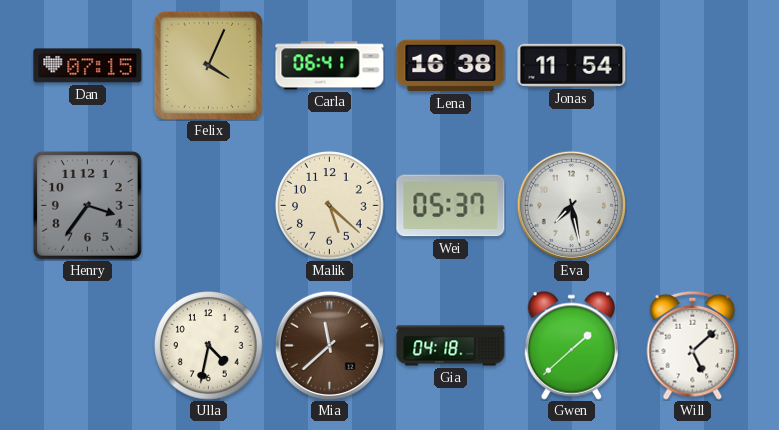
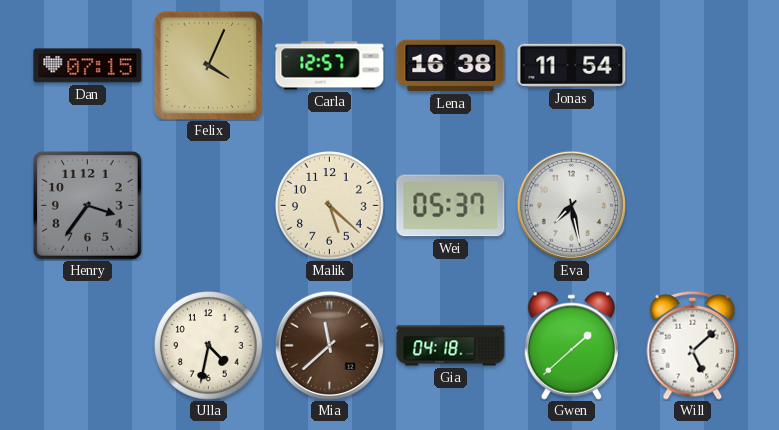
Carla: 06:41 -> 12:57 (330, 66)
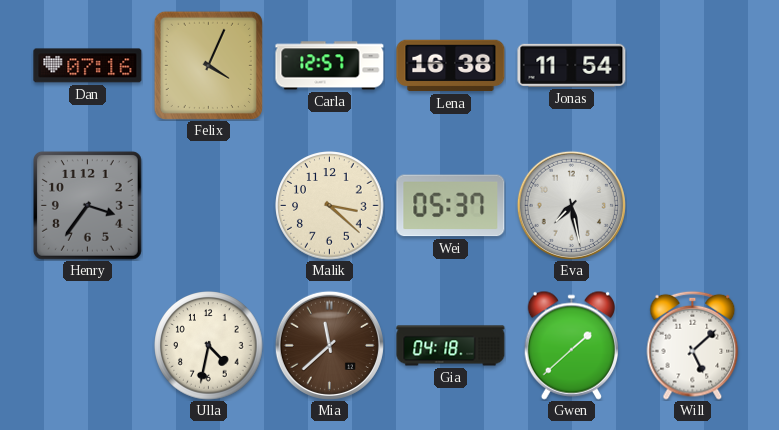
Dan: 07:15 -> 07:16 (88, 66)
Malik: 5:22 -> 3:22 (330, 206)
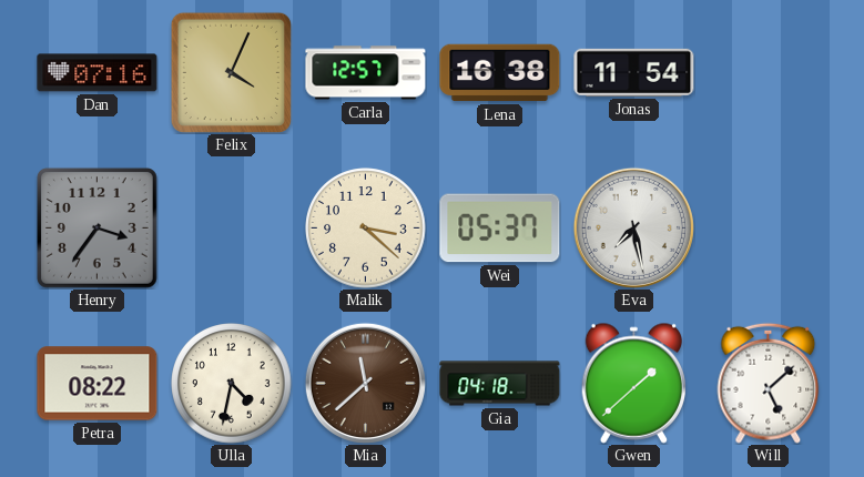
Petra: none -> 08:22 (98, 384)
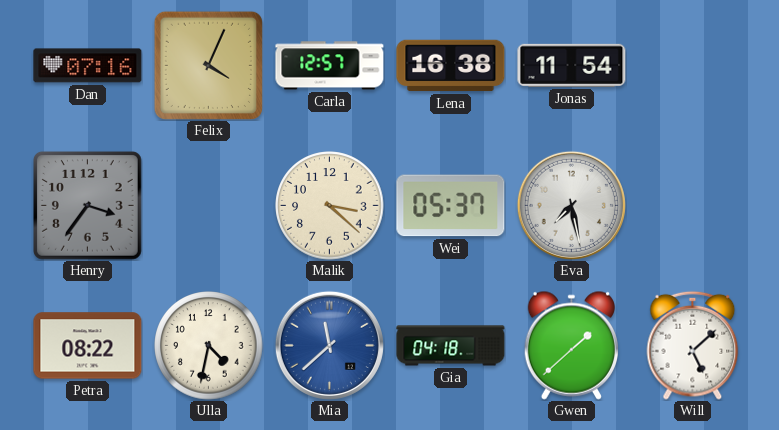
Mia dial: brown -> blue (329, 345)
